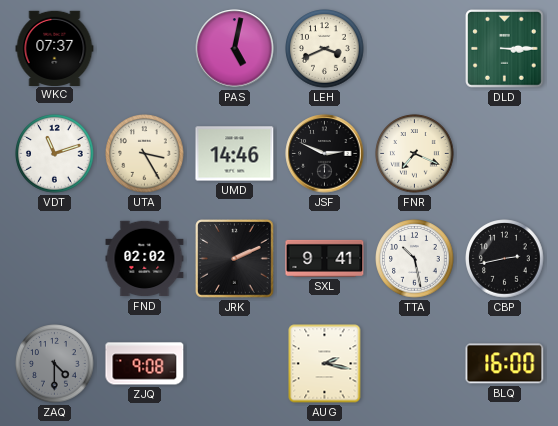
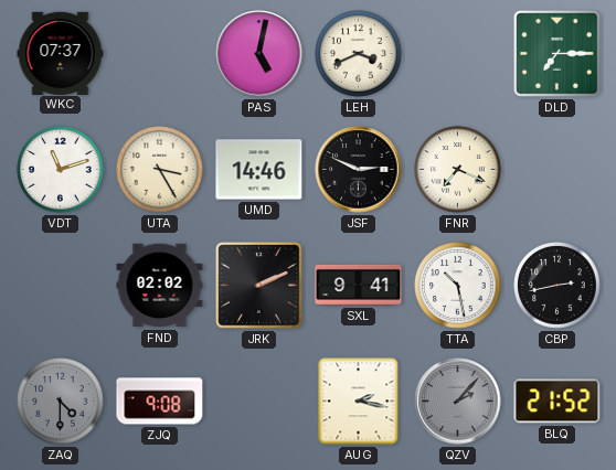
DLD: 3:15 -> 7:15 (557, 54)
QZV: none -> 2:07 (458, 402)
BLQ: 16:00 -> 21:52 (557, 402)
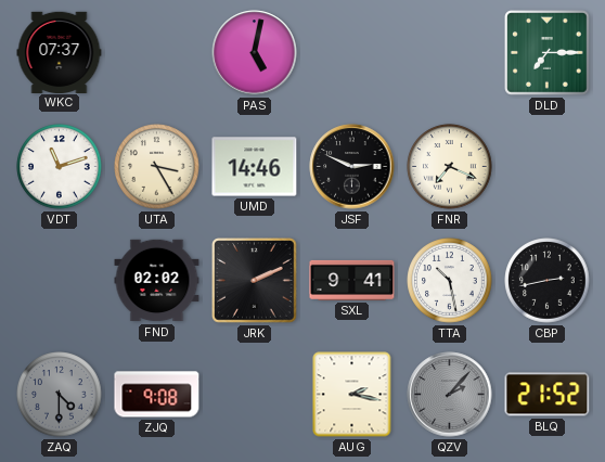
LEH: 3:41 -> none (359, 54)
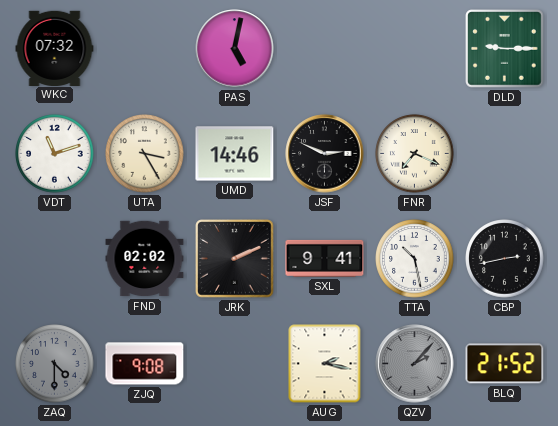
WKC: 07:37 -> 07:32 (55, 48)
DLD: 7:15 -> 9:15 (505, 49)
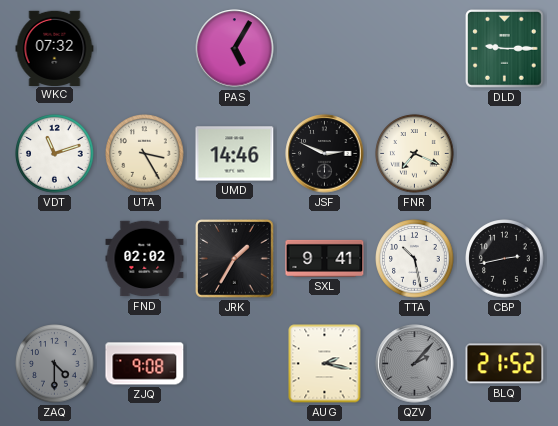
PAS: 5:02 -> 5:05 (235, 49)
JRK: 2:11 -> 1:35 (235, 259)
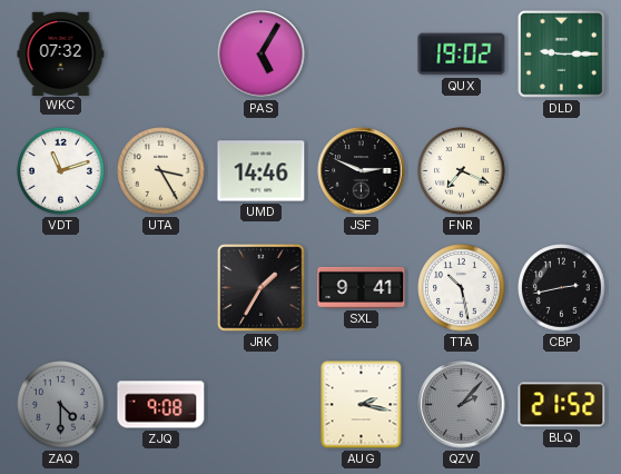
QUX: none -> 19:02 (462, 55)
FND: 02:02 -> none (145, 259)
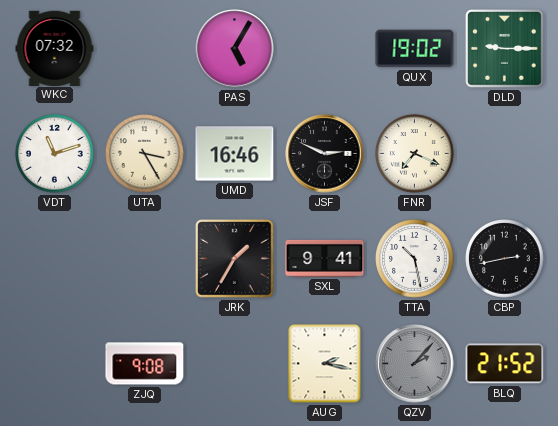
UMD: 14:46 -> 16:46 (235, 154)
ZAQ: 4:30 -> none (61, 405)
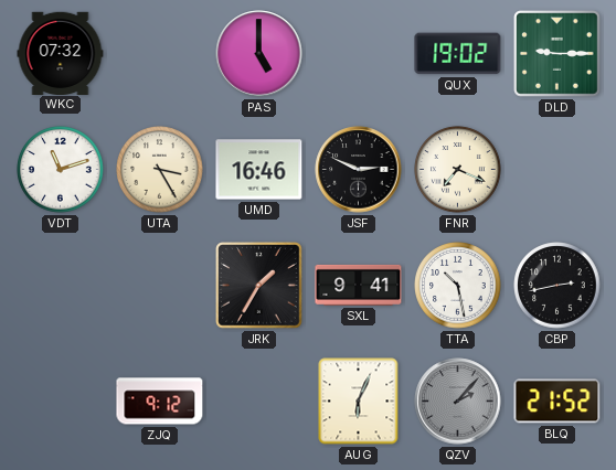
PAS: 5:05 -> 5:00 (259, 54)
ZJQ: 9:08 -> 9:12 (160, 402)
AUG: 2:17 -> 6:04 (359, 402)
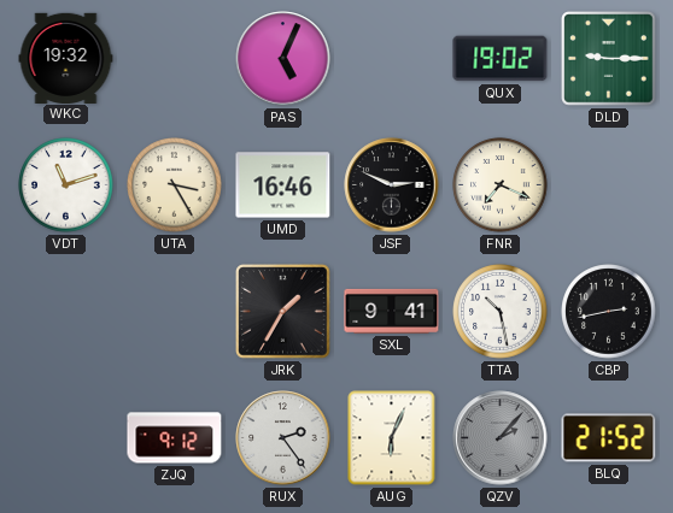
WKC: 07:32 -> 19:32 (66, 58)
PAS: 5:00 -> 5:04 (283, 59)
RUX: none -> 2:24 (283, 438)
